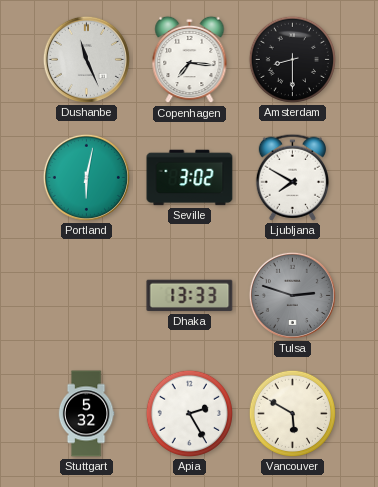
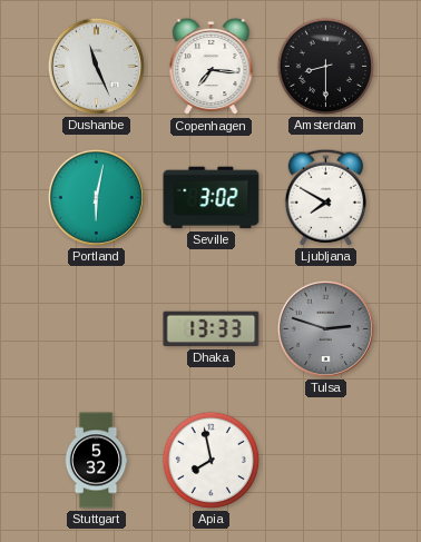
Apia: 2:25 -> 7:58 (210, 460)
Vancouver: 5:50 -> none (292, 413)
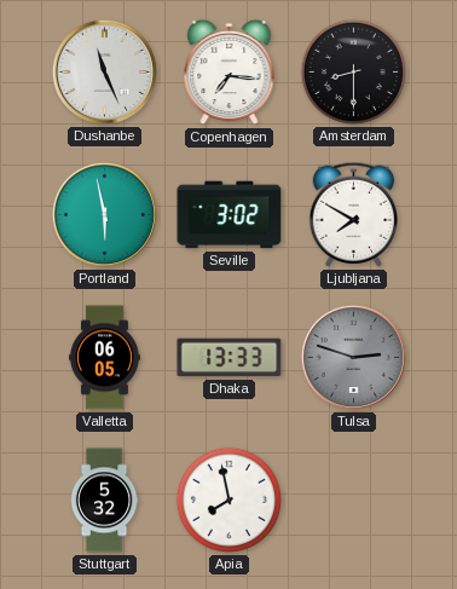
Portland: 6:02 -> 5:58 (104, 214)
Valletta: none -> 06:05 (104, 358)
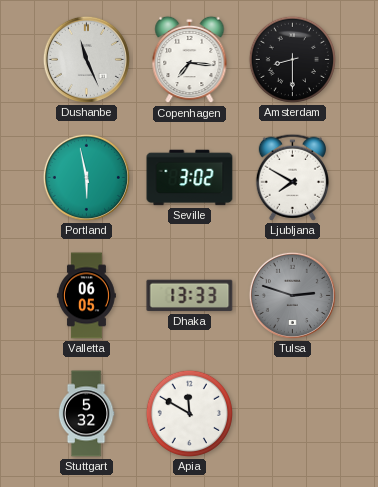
Apia: 7:58 -> 11:50 (189, 413)
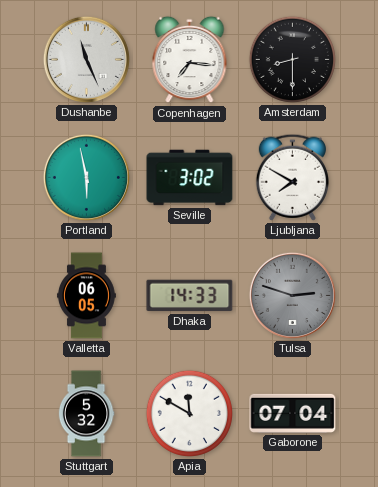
Dhaka: 13:33 -> 14:33 (190, 296)
Gaborone: none -> 07:04 (293, 413)
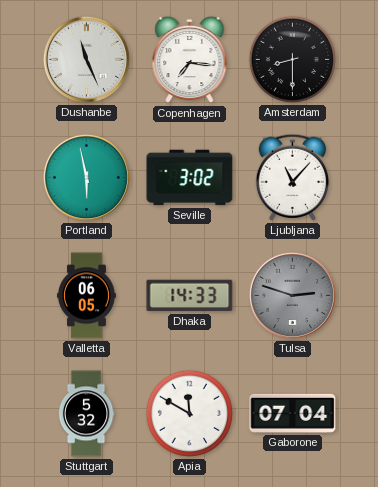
Ljubljana: 7:50 -> 11:07 (292, 177)
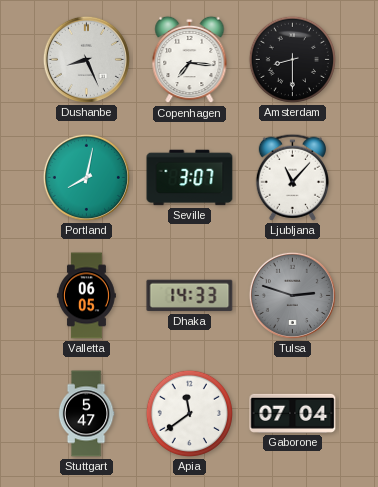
Dushanbe: 11:26 -> 8:26 (86, 59)
Portland: 5:58 -> 8:02 (86, 177)
Seville: 3:02 -> 3:07 (190, 178)
Stuttgart: 5:32 -> 5:47 (86, 414)
Apia: 11:50 -> 11:39 (189, 413)
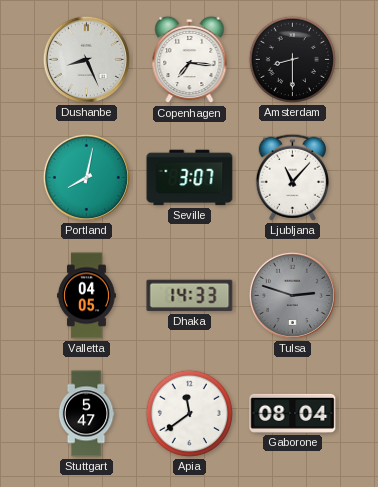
Valletta: 06:05 -> 04:05 (86, 296)
Gaborone: 07:04 -> 08:04 (293, 413)
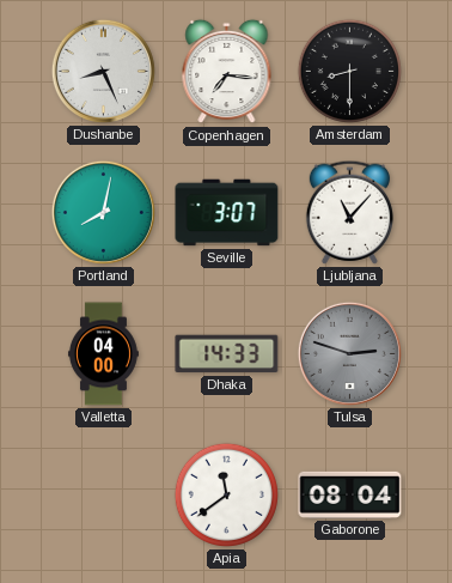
Valletta: 04:05 -> 04:00 (103, 354)
Stuttgart: 5:47 -> none (86, 414)
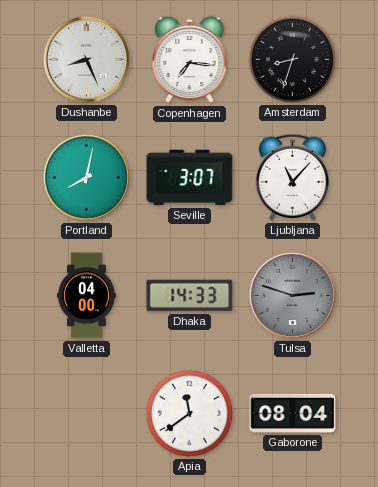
Amsterdam: 8:30 -> 8:33 (292, 59)
